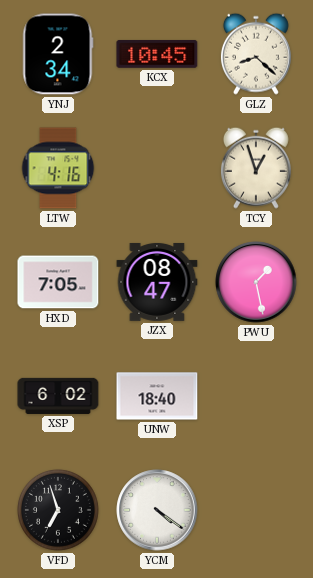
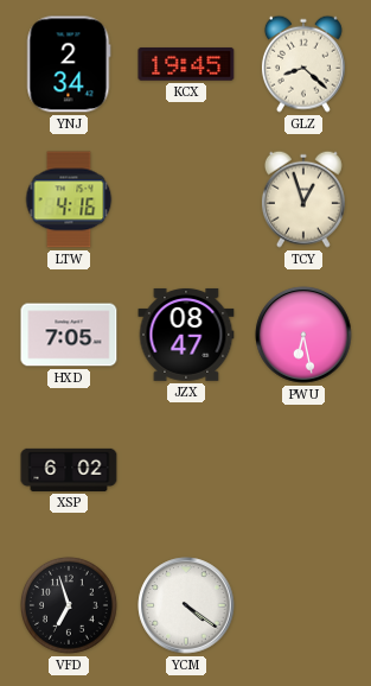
KCX: 10:45 -> 19:45 (186, 64)
PWU: 1:28 -> 6:28 (303, 335)
UNW: 18:40 -> none (157, 396)
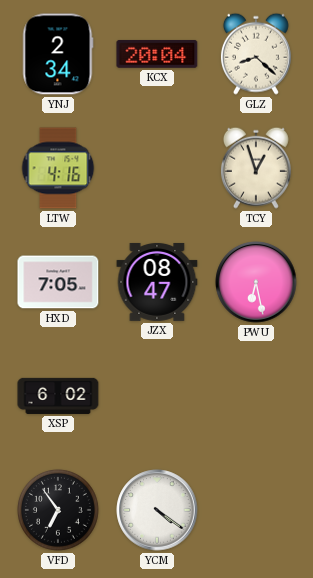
KCX: 19:45 -> 20:04 (157, 54)
VFD: 6:57 -> 6:54 (59, 511)
